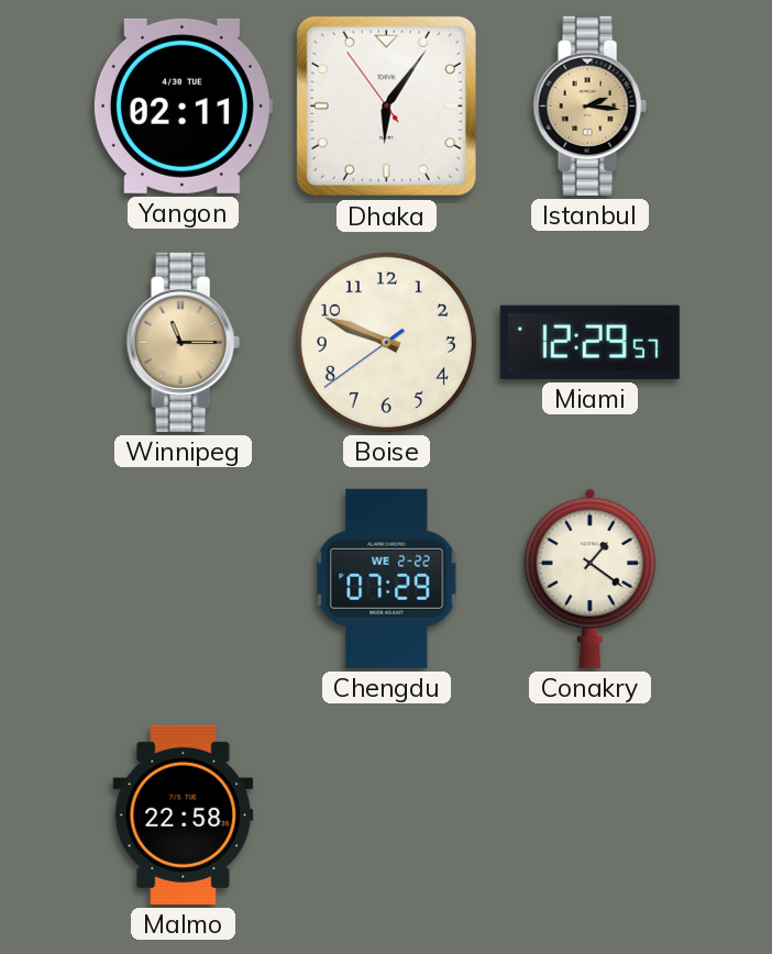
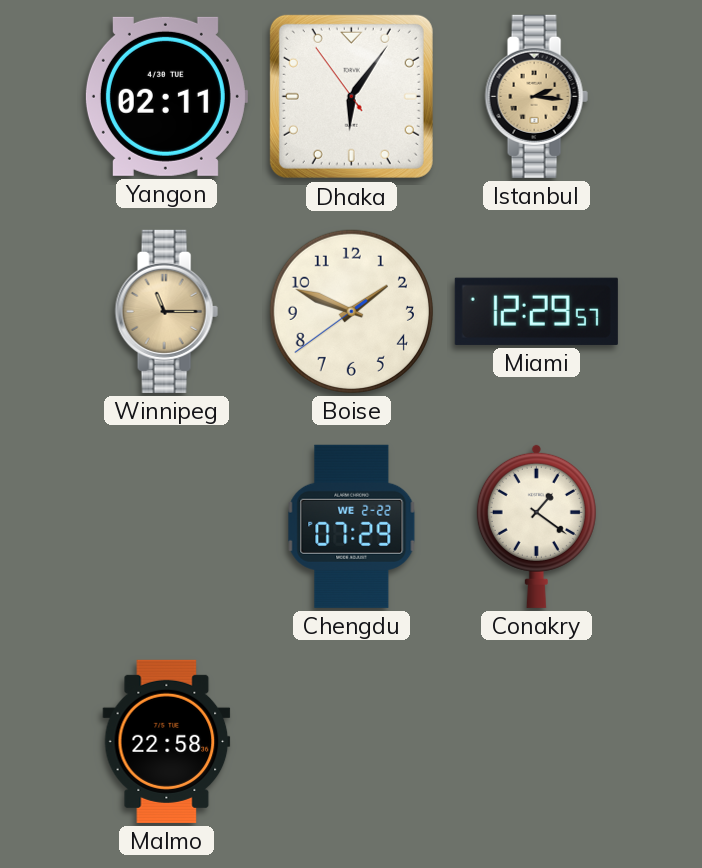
Boise: 9:48 -> 1:48 (351, 311)
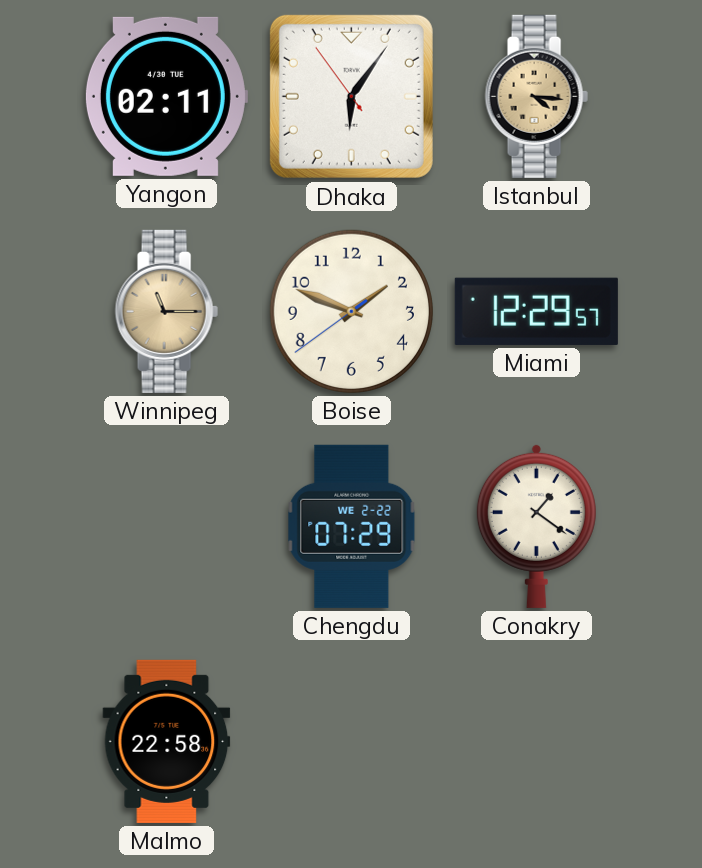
Istanbul: 2:16 -> 4:16 (536, 96)
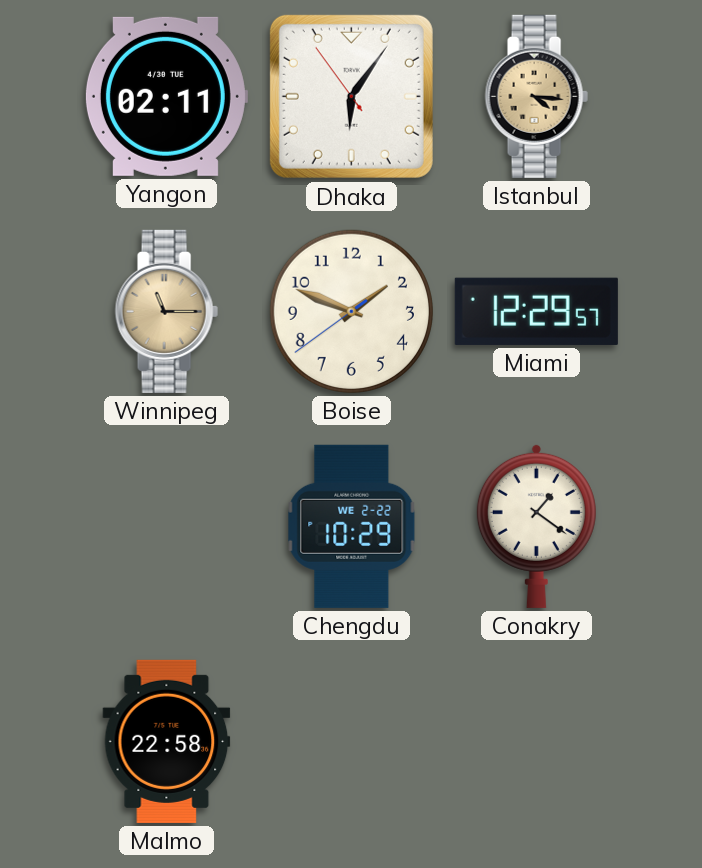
Chengdu: 07:29 -> 10:29 (352, 526)
